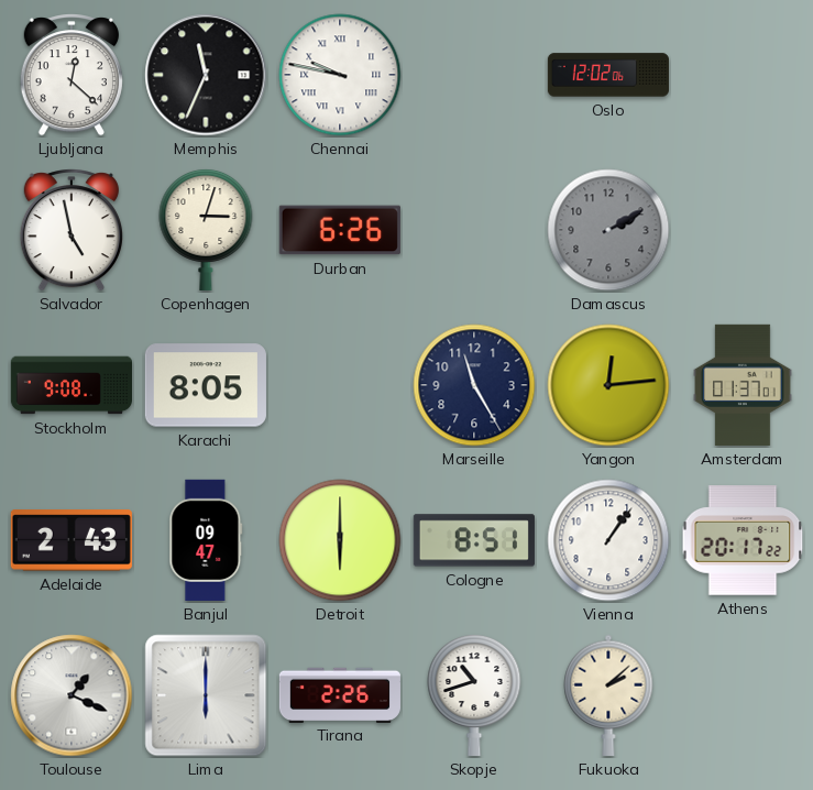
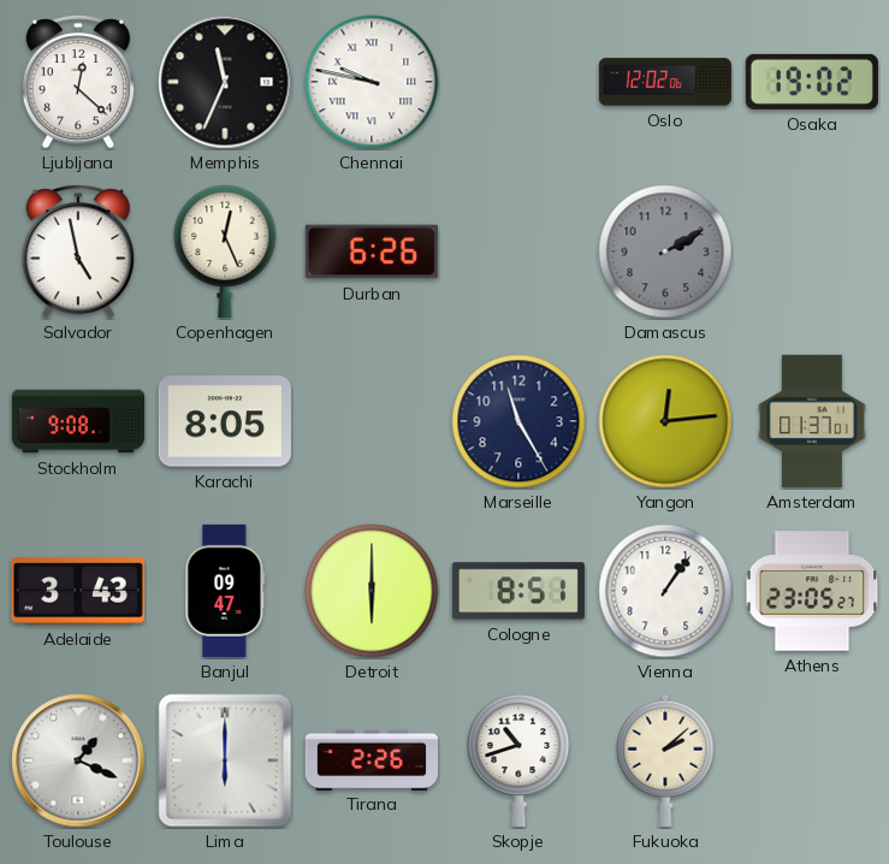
Osaka: none -> 19:02 (812, 82)
Copenhagen: 3:03 -> 12:26 (225, 250)
Adelaide: 2:43 -> 3:43 (78, 591)
Athens: 20:17 -> 23:05 (812, 591)
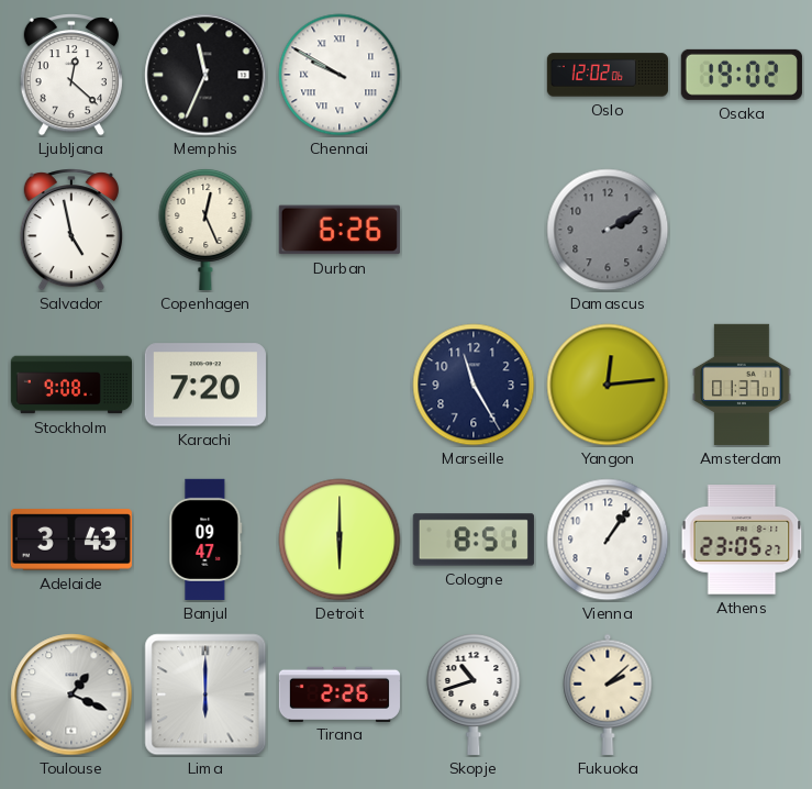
Chennai: 9:47 -> 9:50 (340, 75)
Karachi: 8:05 -> 7:20 (205, 385)
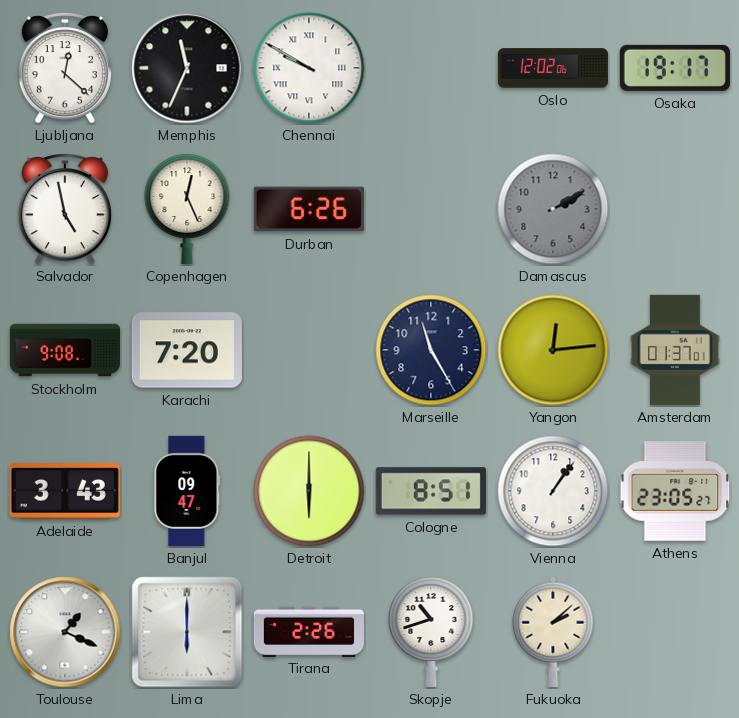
Osaka: 19:02 -> 19:17 (675, 68)
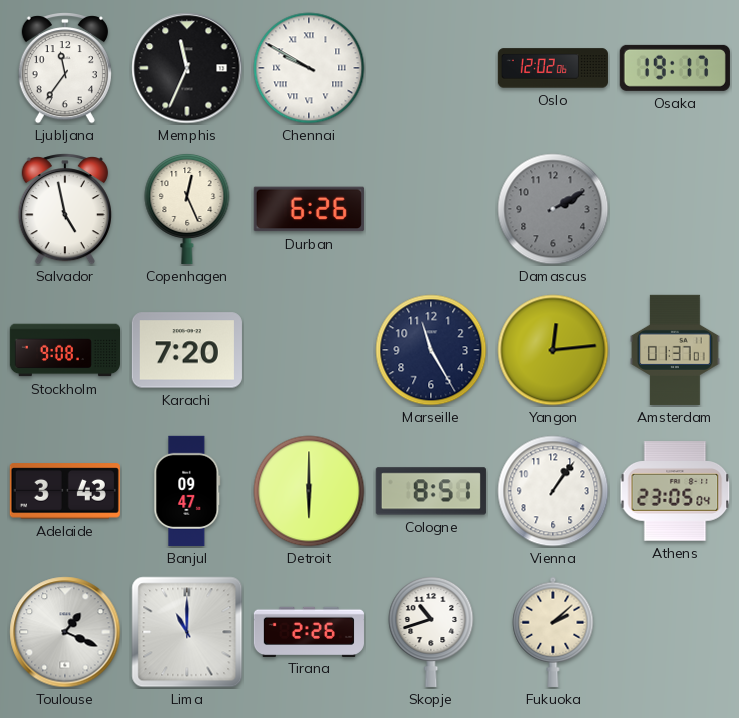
Ljubljana: 12:22 -> 11:36 (65, 69)
Athens: 23:05:27 -> 23:05:04 (675, 491)
Lima: 6:00 -> 11:00 (187, 632)
